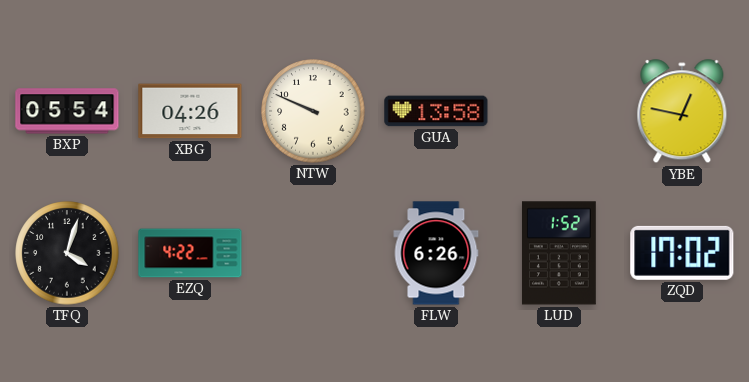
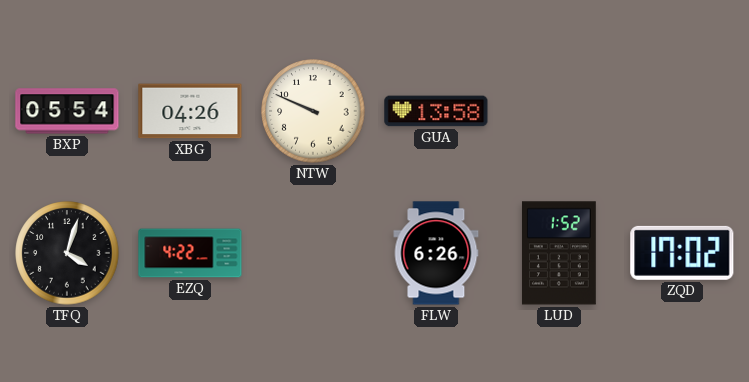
YBE: 12:47 -> none (682, 112)
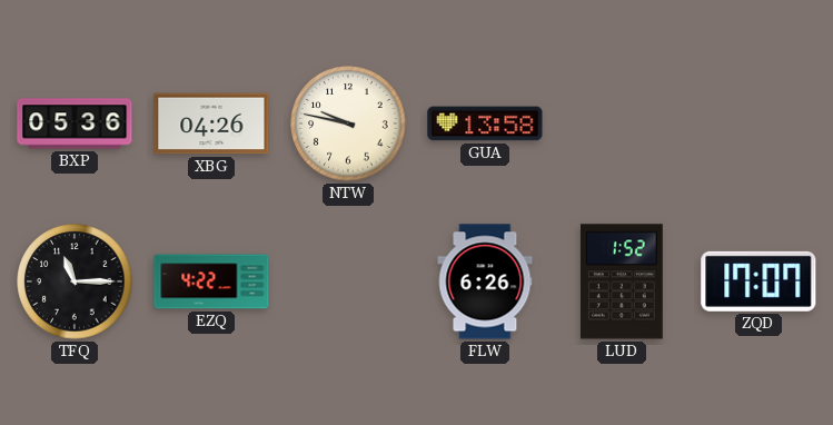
BXP: 05:54 -> 05:36 (75, 123)
NTW: 9:49 -> 9:47 (348, 123)
TFQ: 4:03 -> 11:15 (75, 281)
ZQD: 17:02 -> 17:07 (758, 281)
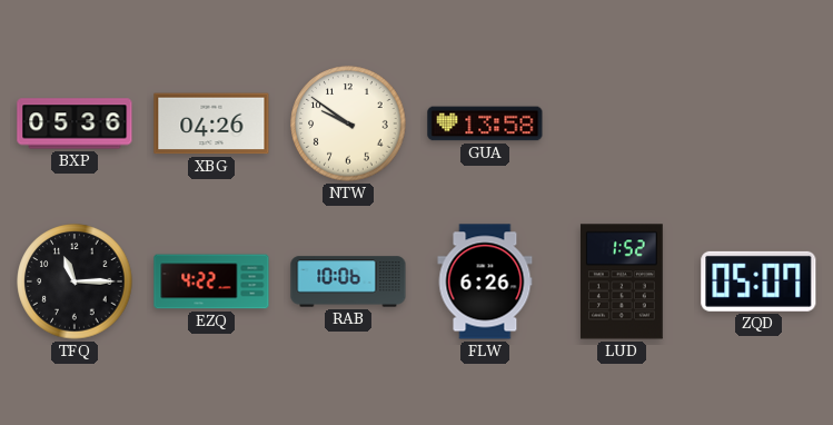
NTW: 9:47 -> 9:51 (348, 123)
RAB: none -> 10:06 (348, 281)
ZQD: 17:07 -> 05:07 (758, 281)
